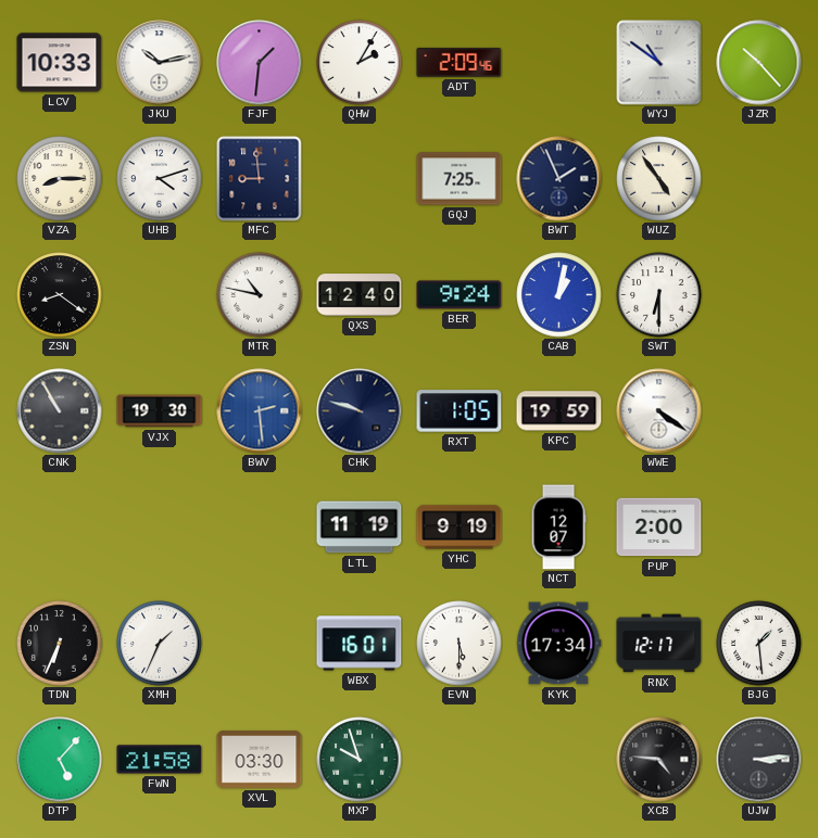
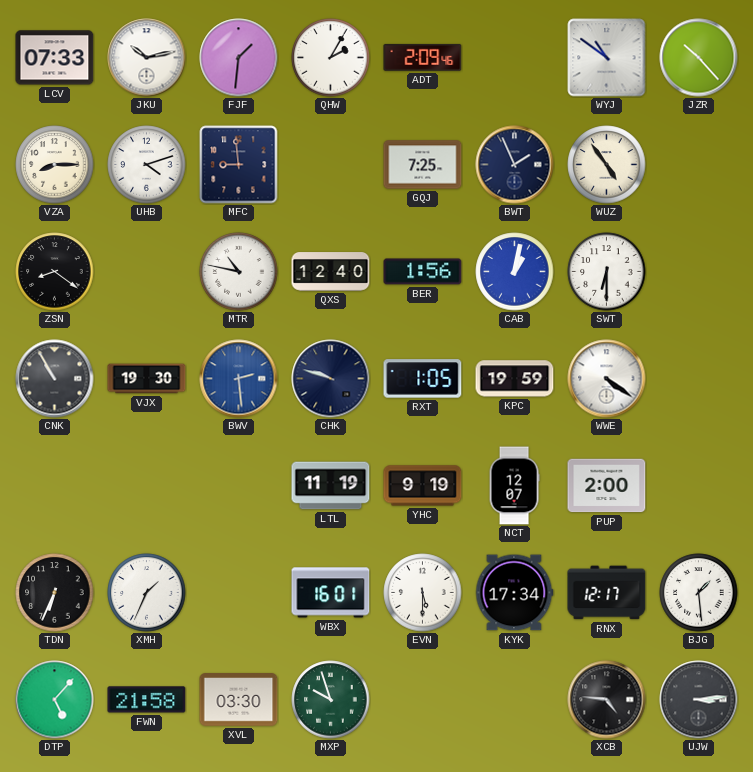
LCV: 10:33 -> 07:33 (55, 58)
BER: 9:24 -> 1:56 (423, 272)
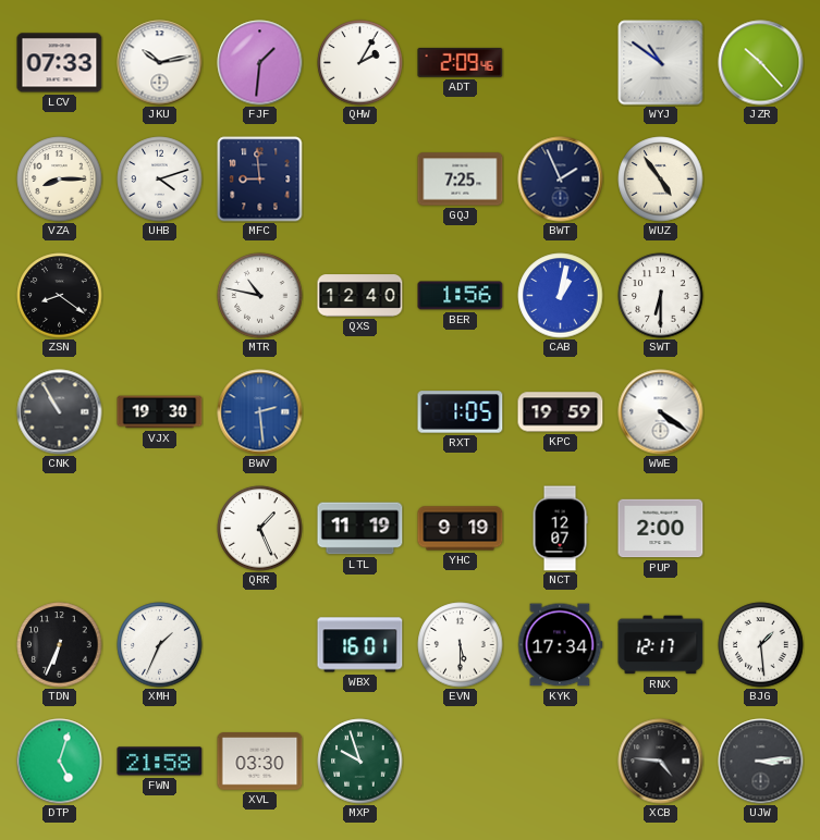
CHK: 9:48 -> none (331, 379)
QRR: none -> 1:26 (260, 529)
DTP: 5:07 -> 5:03 (60, 762)
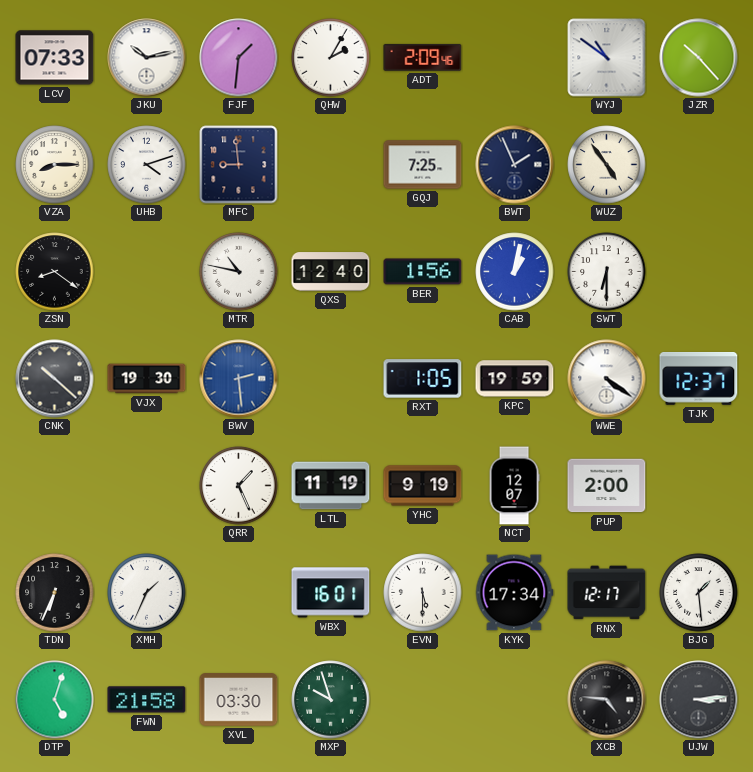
CNK: 10:55 -> 10:22 (55, 379)
TJK: none -> 12:37 (699, 378)
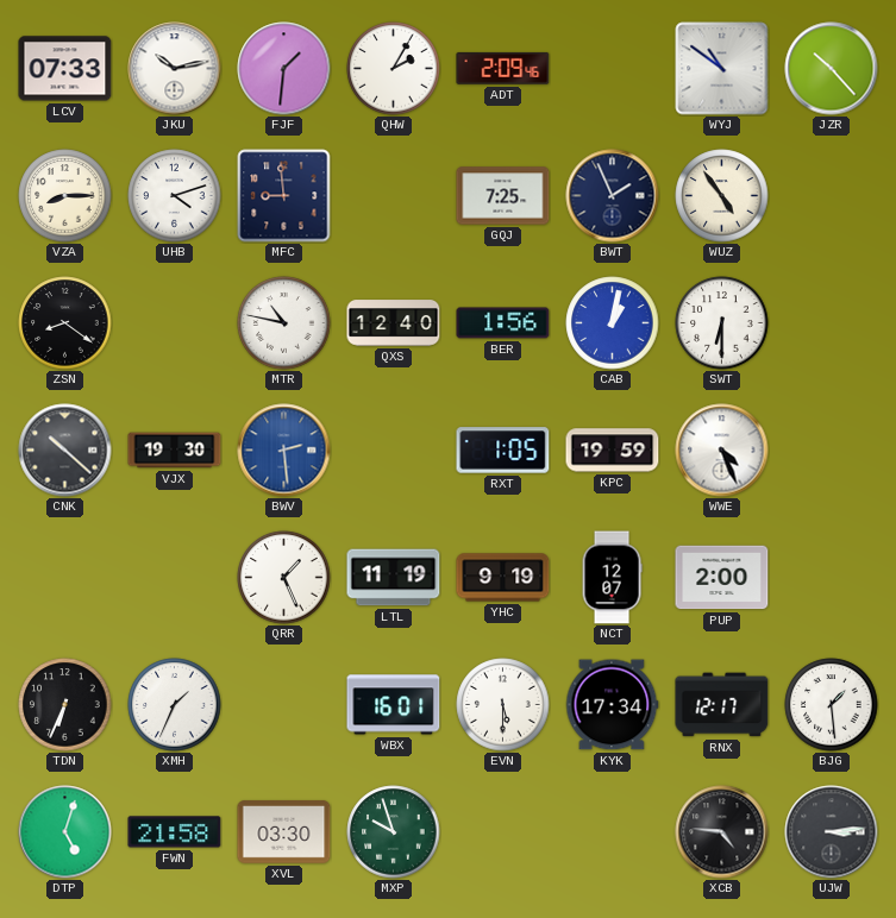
WWE: 4:21 -> 4:26 (722, 451)
TJK: 12:37 -> none (699, 378)
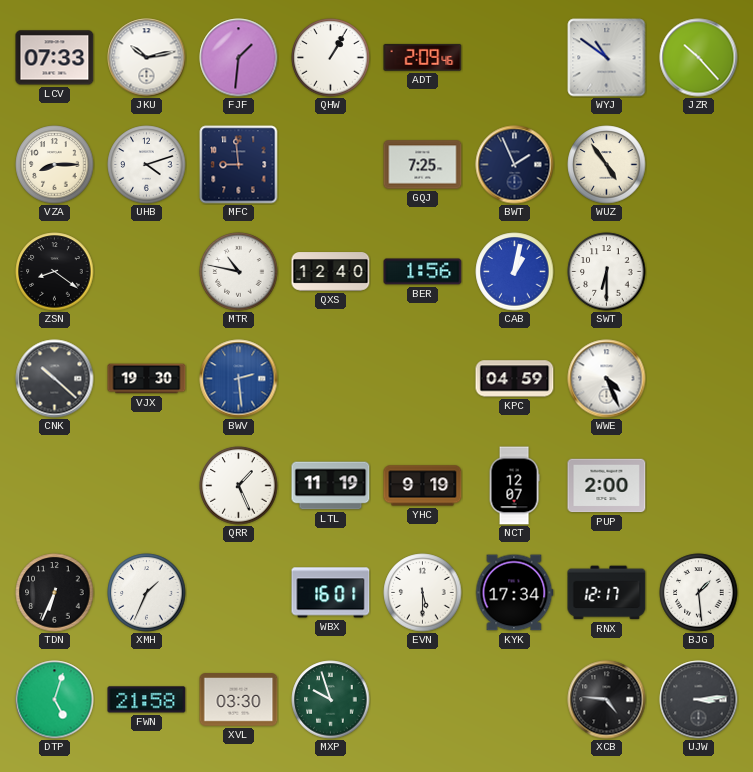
QHW: 2:05 -> 1:05 (331, 58)
RXT: 1:05 -> none (503, 451)
KPC: 19:59 -> 04:59 (515, 379)
